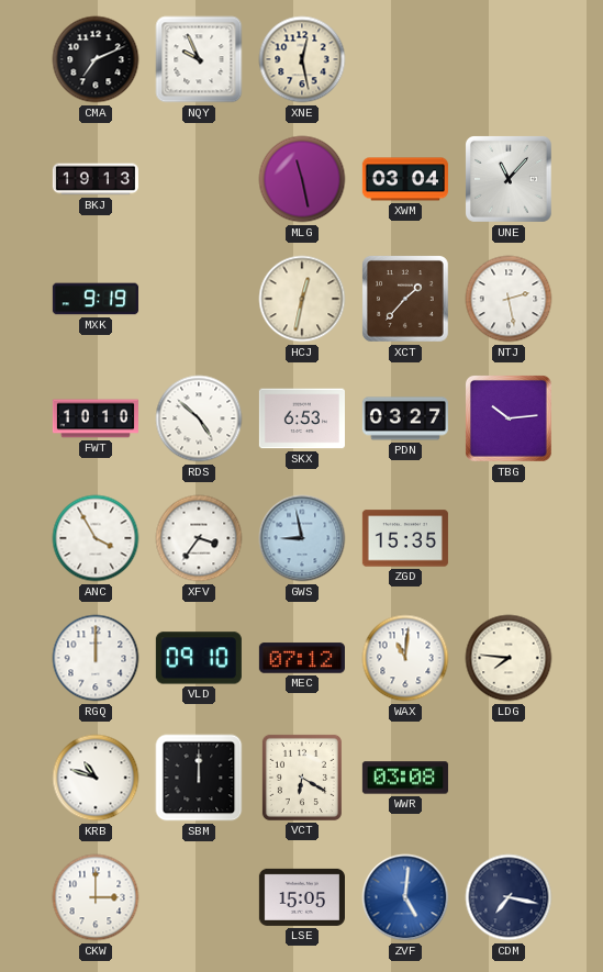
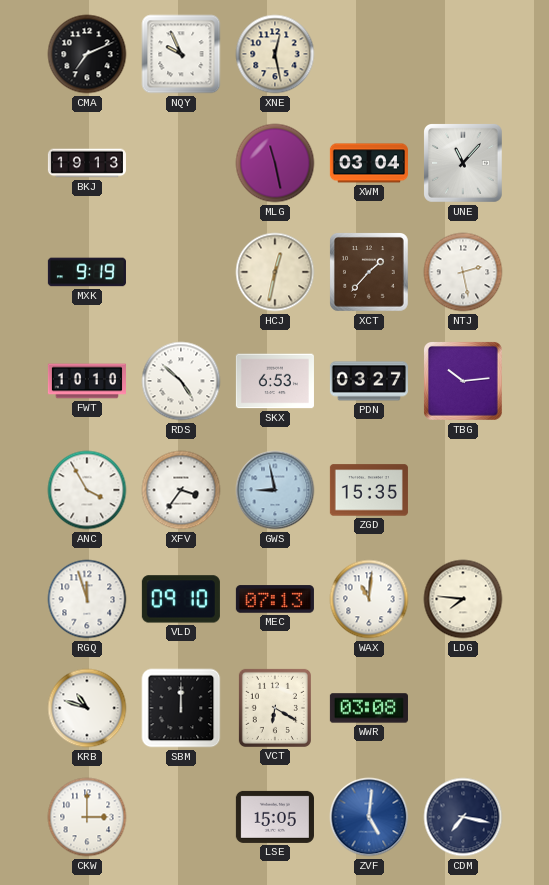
RGQ: 12:00 -> 11:57 (87, 599)
MEC: 07:12 -> 07:13 (275, 599)
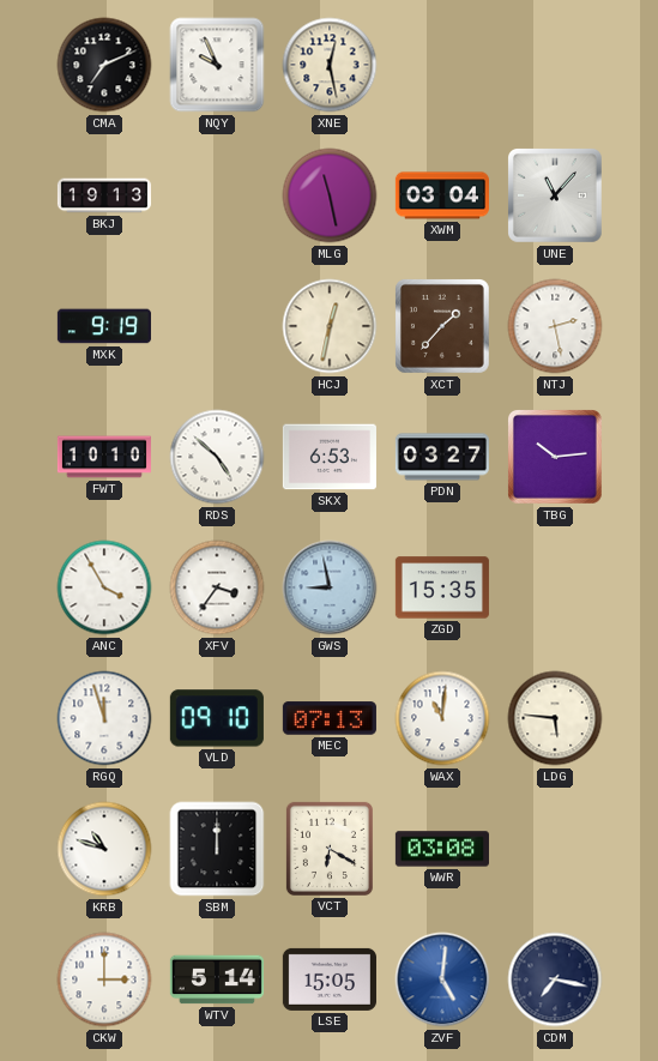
LDG: 7:46 -> 5:46 (555, 718)
WTV: none -> 5:14 (217, 979)
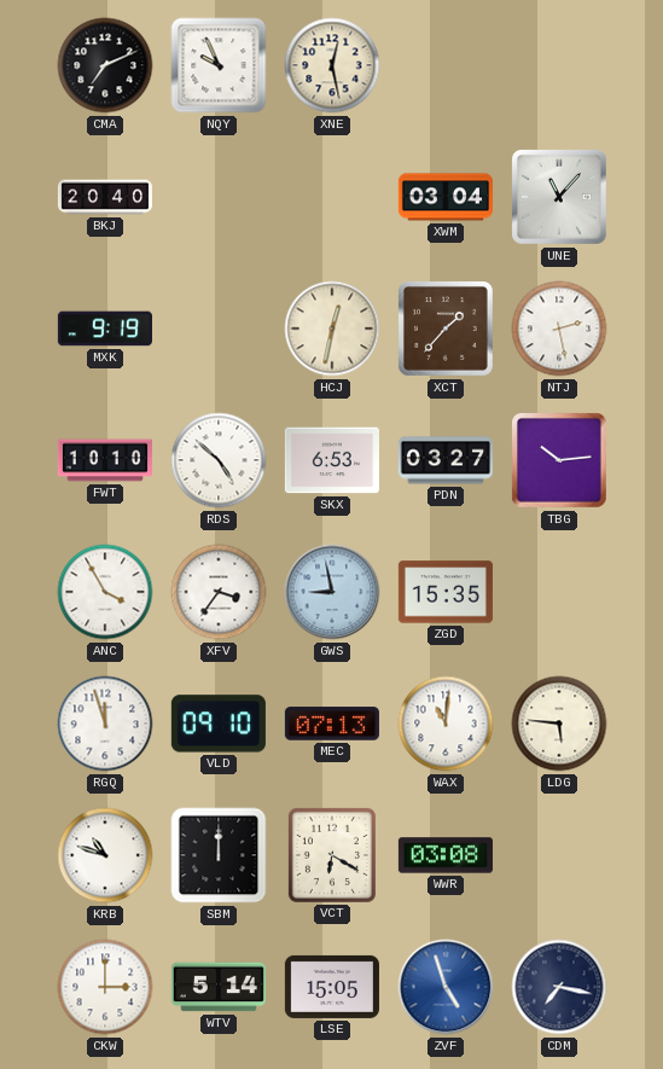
BKJ: 19:13 -> 20:40 (105, 197)
MLG: 11:28 -> none (330, 195)
ZVF: 5:01 -> 4:57 (446, 987)
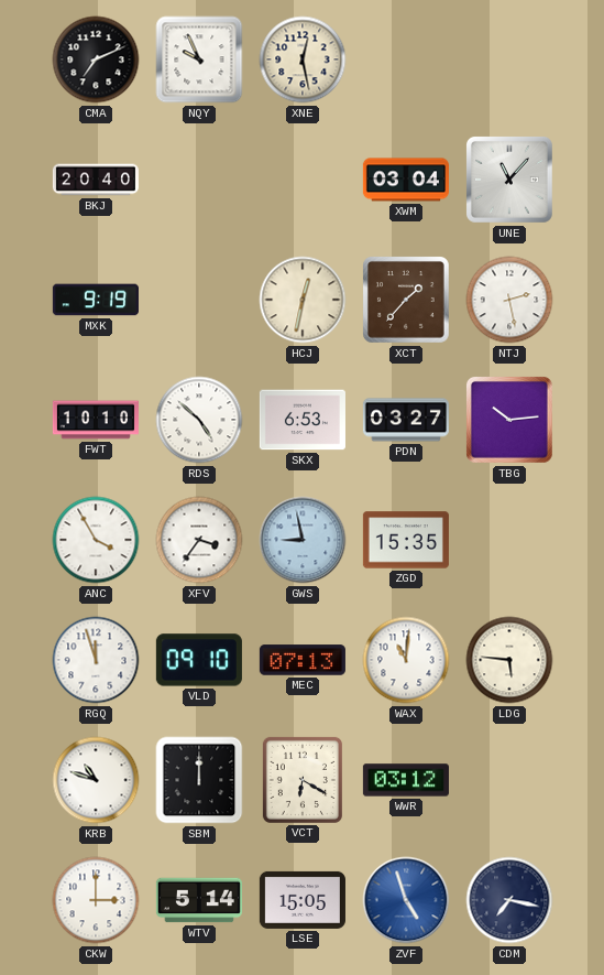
WWR: 03:08 -> 03:12 (406, 780)
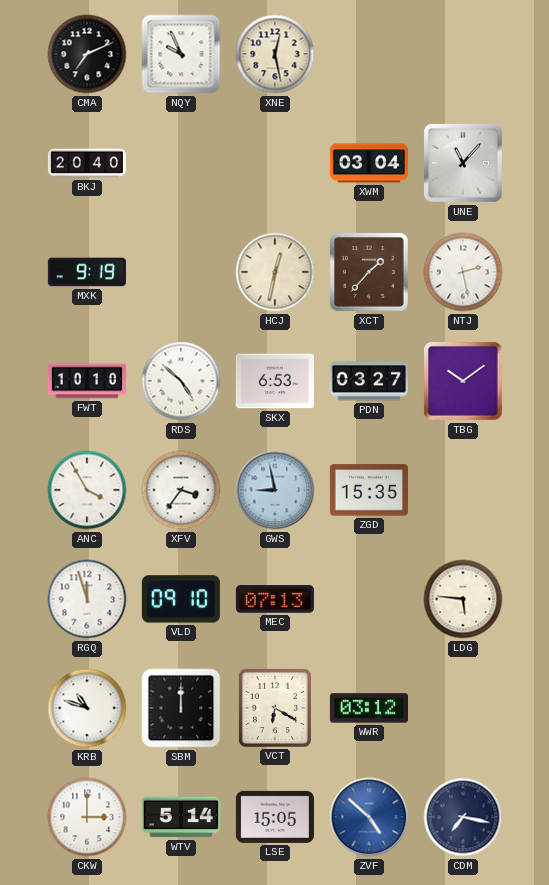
TBG: 10:14 -> 10:09 (464, 382)
WAX: 11:01 -> none (406, 660)
ZVF: 4:57 -> 4:52 (369, 817)
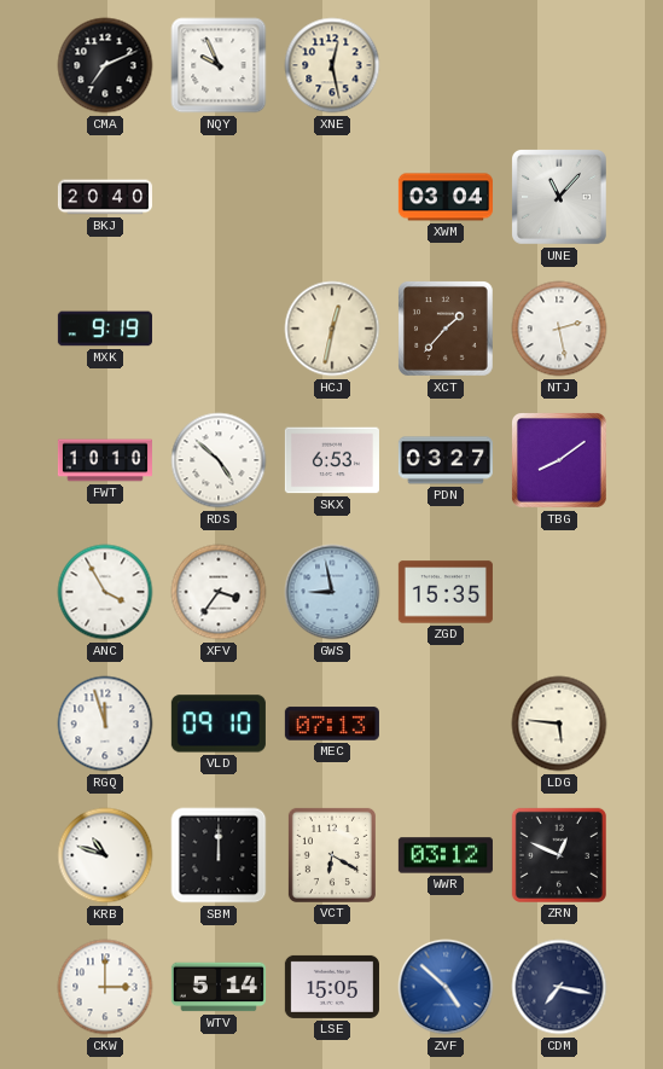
TBG: 10:09 -> 8:09 (560, 461)
ZRN: none -> 12:49 (559, 855)
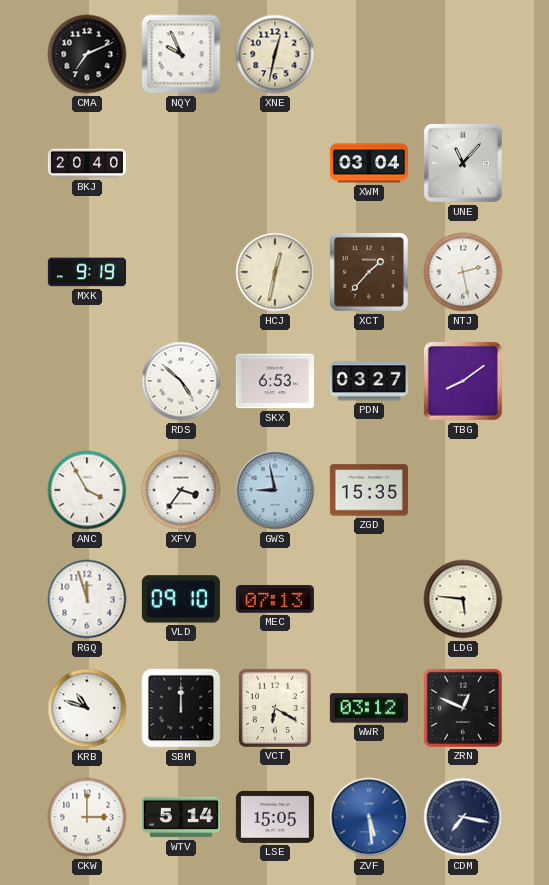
XNE: 12:28 -> 12:32 (275, 54)
FWT: 10:10 -> none (105, 460)
ZVF: 4:52 -> 5:29 (369, 817)
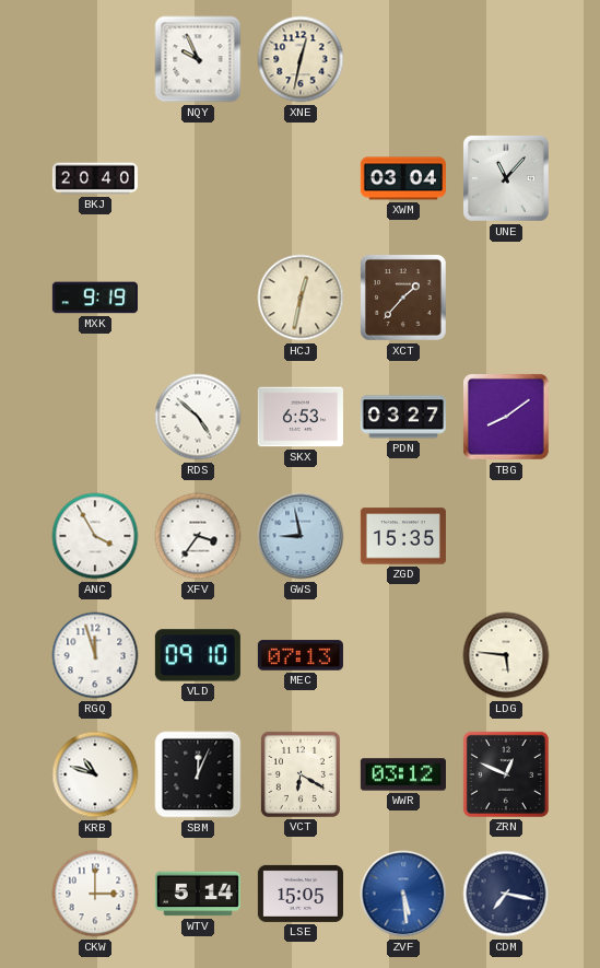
CMA: 7:11 -> none (87, 54)
NTJ: 2:28 -> none (463, 272)
SBM: 12:00 -> 12:04 (198, 774)
